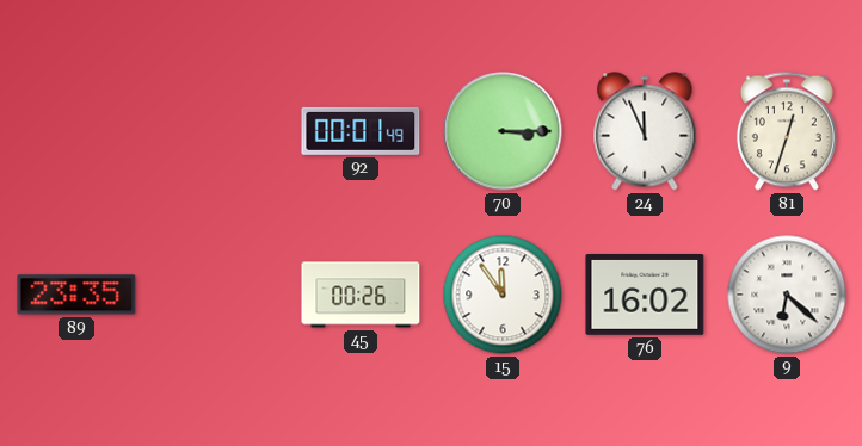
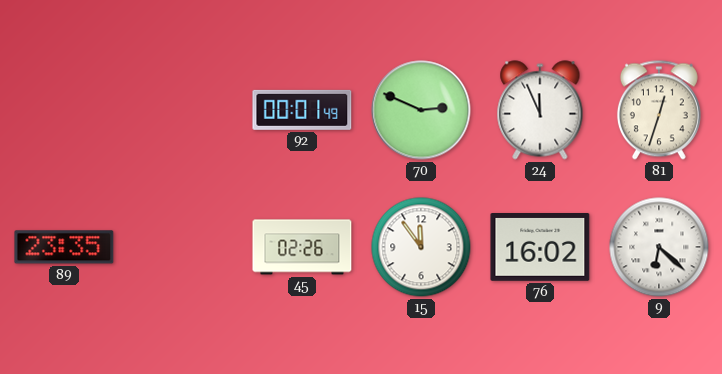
70: 3:15 -> 2:49 (421, 110)
45: 00:26 -> 02:26 (302, 247)
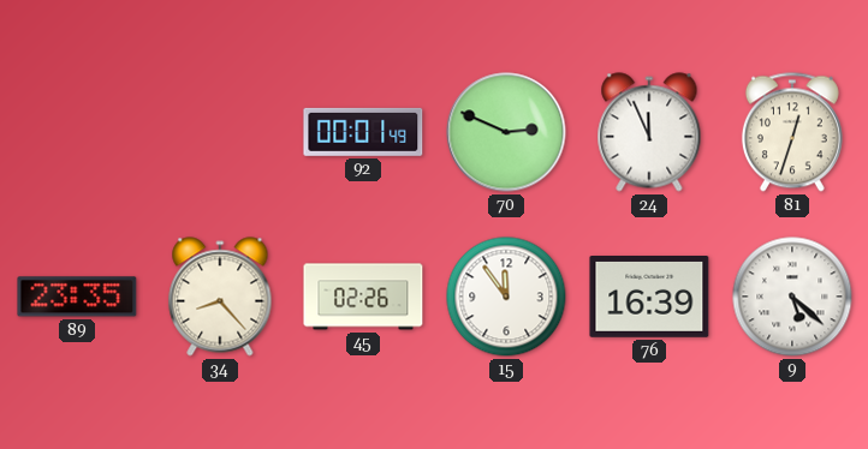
34: none -> 8:23 (220, 297)
76: 16:02 -> 16:39 (649, 298)
9: 6:22 -> 5:22 (792, 297)
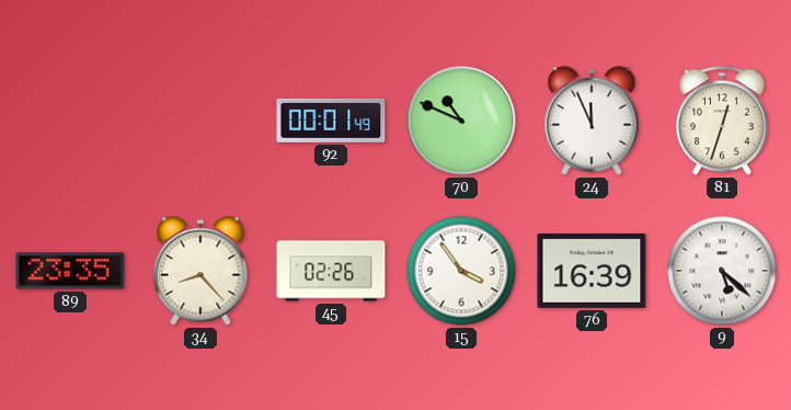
70: 2:49 -> 10:49 (461, 121)
15: 11:54 -> 3:54 (461, 271)
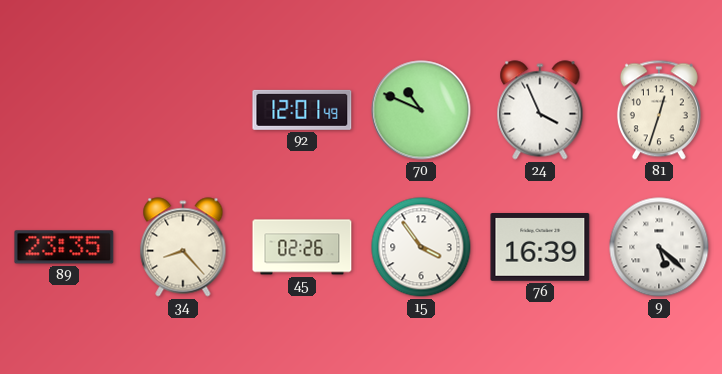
92: 00:01 -> 12:01 (302, 110)
24: 11:56 -> 3:56 (540, 110)
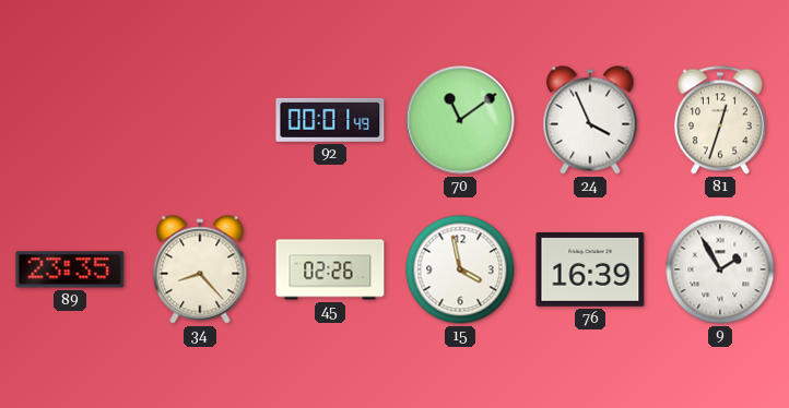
92: 12:01 -> 00:01 (330, 120)
70: 10:49 -> 11:09 (460, 120)
15: 3:54 -> 3:58 (460, 269)
9: 5:22 -> 1:55 (720, 269)
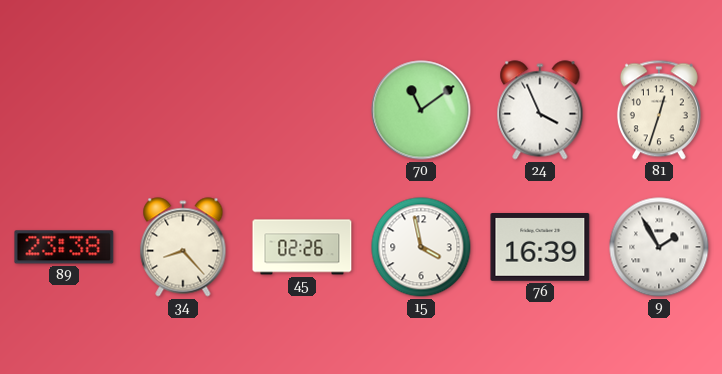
92: 00:01 -> none (330, 120)
89: 23:35 -> 23:38 (64, 247)
